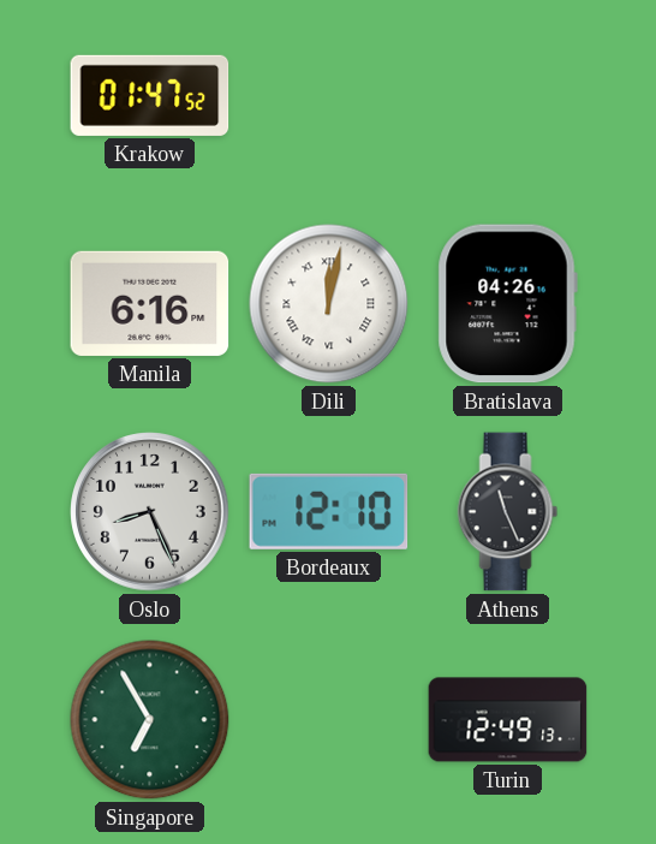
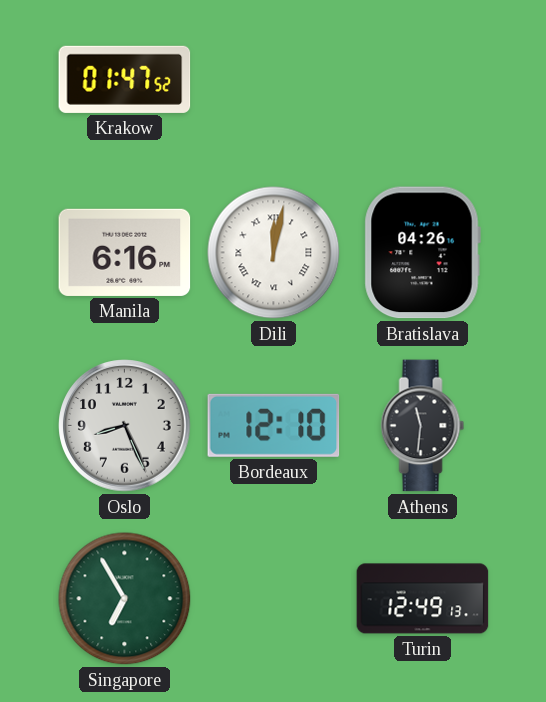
Athens: 11:26 -> 11:31 (423, 426)
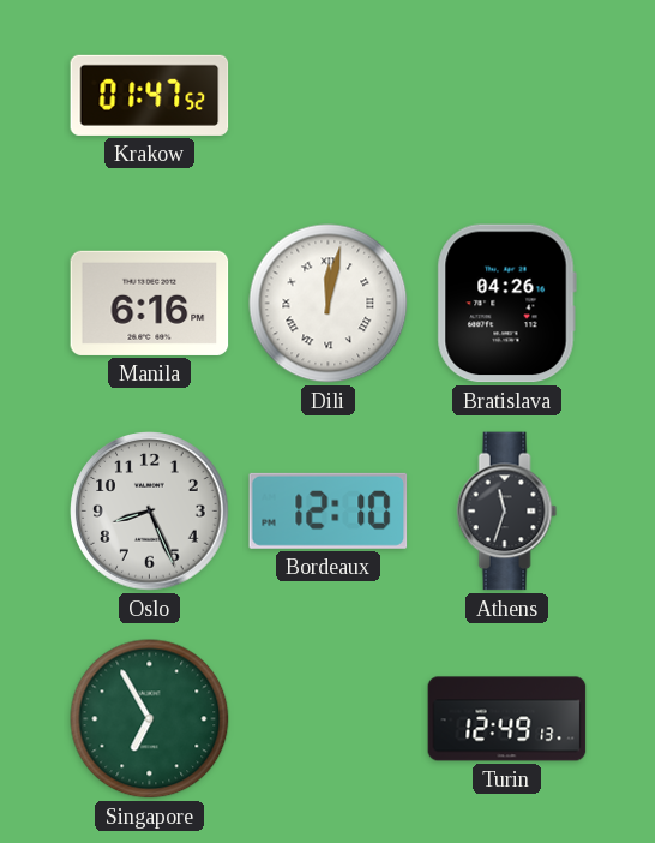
Athens: 11:31 -> 11:33 (507, 512)
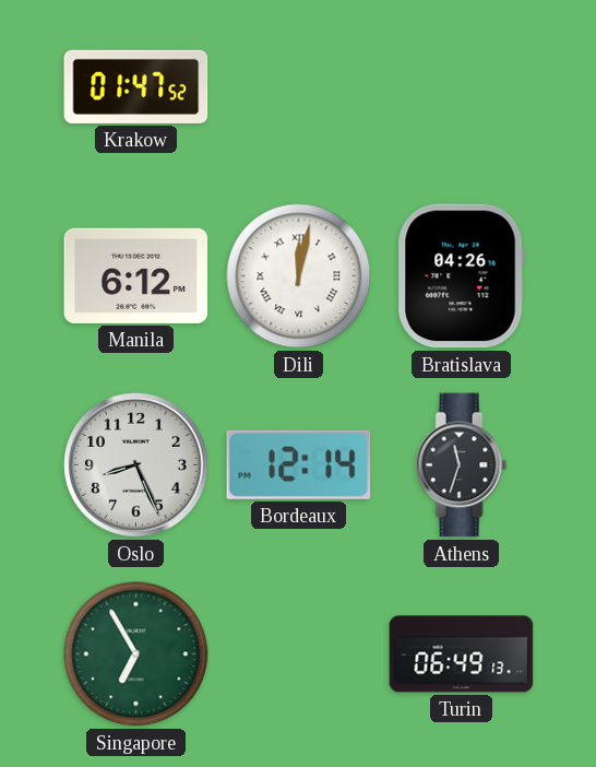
Manila: 6:16 -> 6:12 (136, 275)
Bordeaux: 12:10 -> 12:14 (299, 464)
Turin: 12:49 -> 06:49 (462, 654)
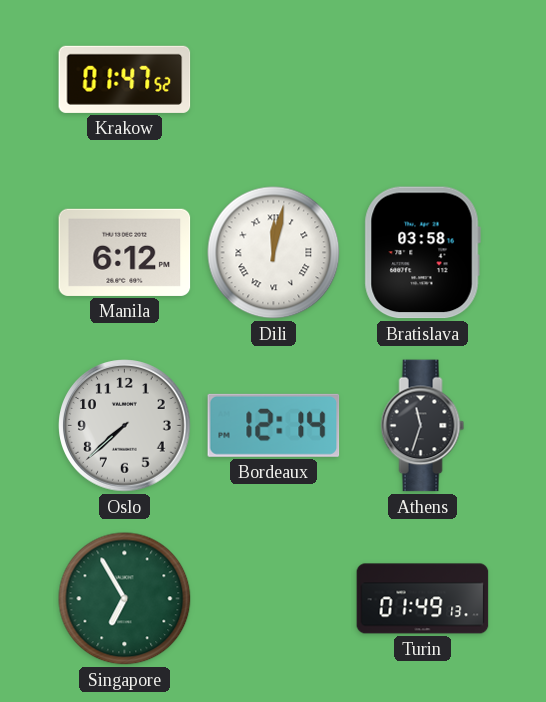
Bratislava: 04:26 -> 03:58 (422, 253)
Oslo: 8:26 -> 7:38 (125, 426)
Turin: 06:49 -> 01:49 (423, 599)
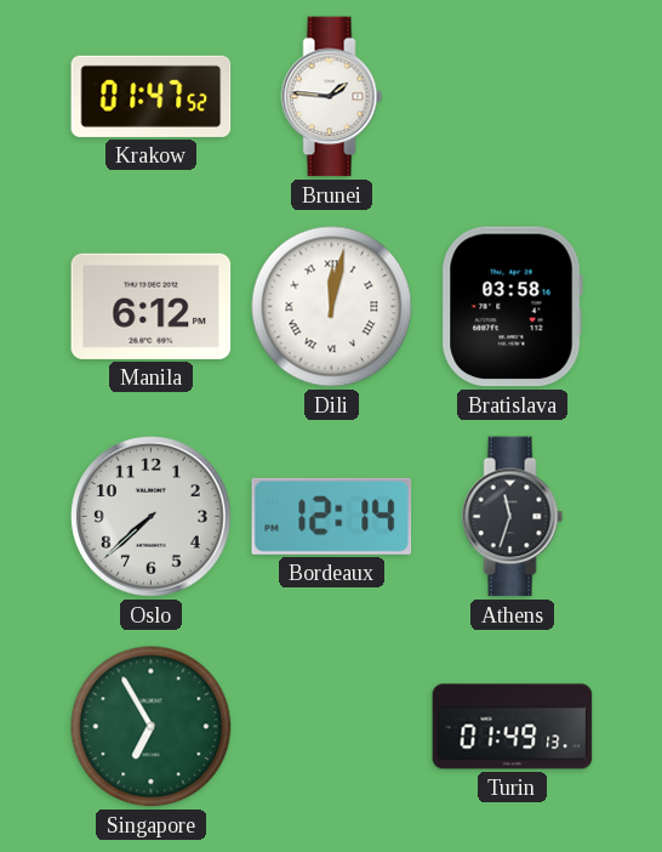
Brunei: none -> 1:46 (332, 97)
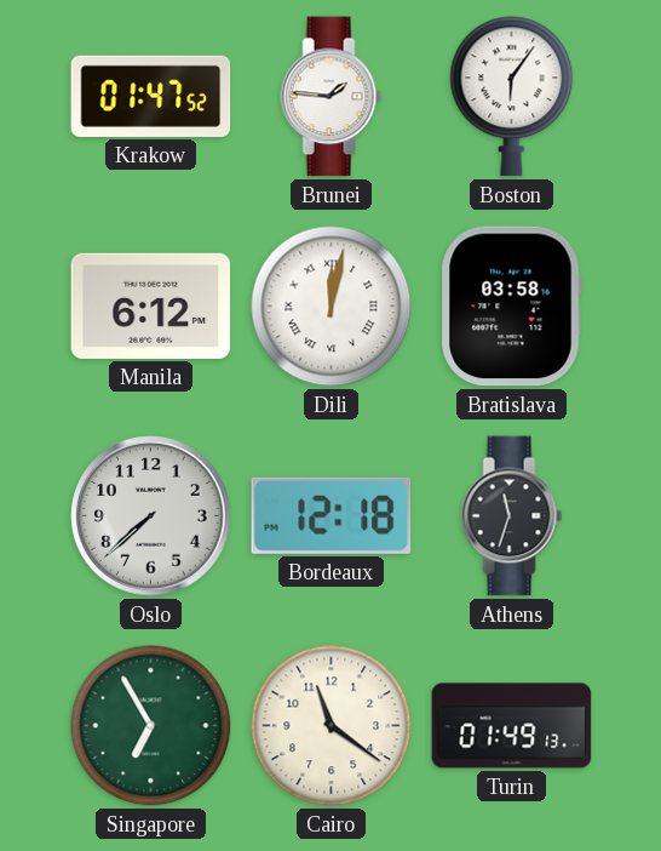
Boston: none -> 6:06 (512, 97)
Bordeaux: 12:14 -> 12:18 (332, 515)
Cairo: none -> 11:21 (332, 726)
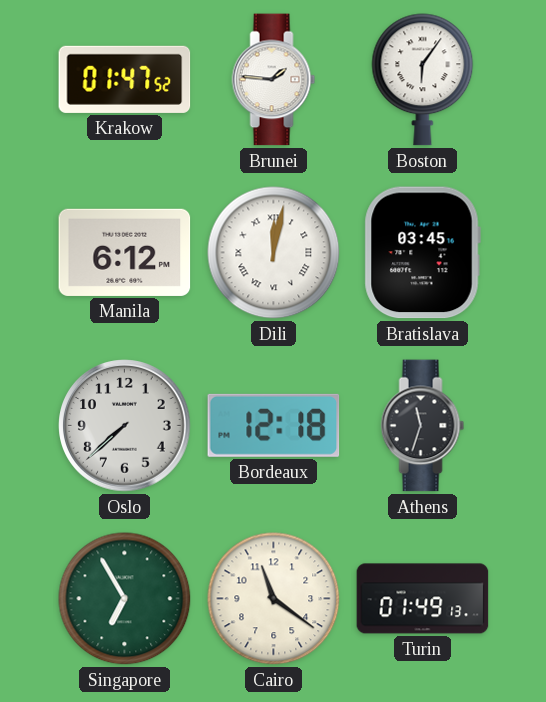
Bratislava: 03:58 -> 03:45 (422, 253)
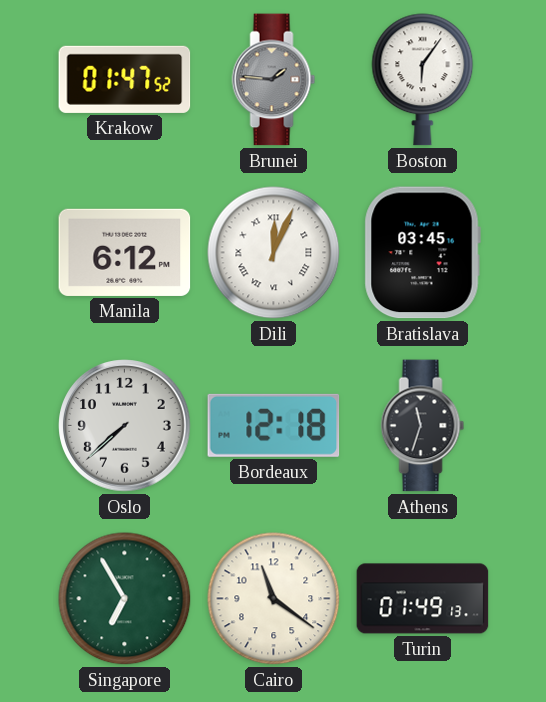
Brunei dial: white -> grey (274, 80)
Dili: 12:02 -> 12:04 (274, 253)
